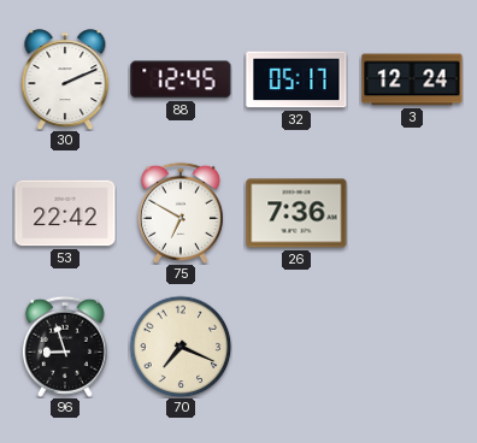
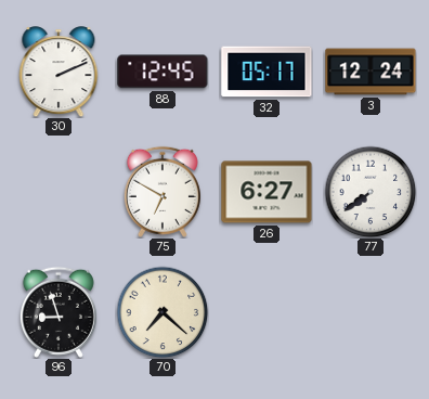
53: 22:42 -> none (65, 213)
26: 7:36 -> 6:27 (266, 192)
77: none -> 7:39 (370, 192)
70: 7:19 -> 7:22 (162, 312)
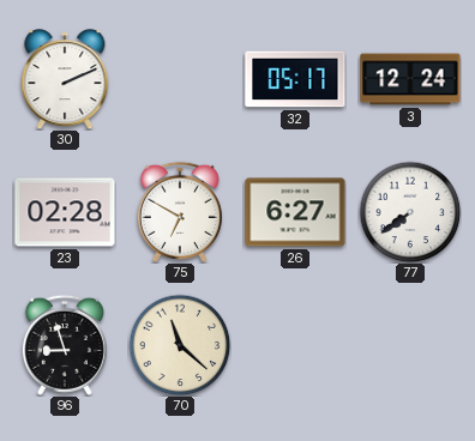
88: 12:45 -> none (162, 72)
23: none -> 02:28 (65, 212)
70: 7:22 -> 11:22 (180, 345)
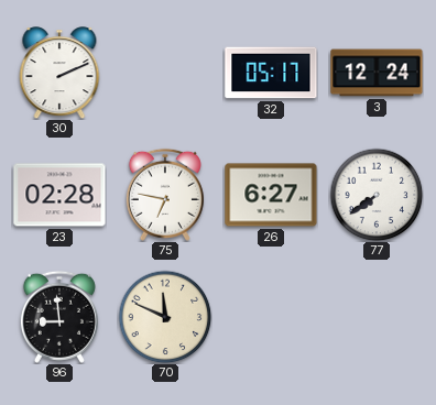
75: 6:50 -> 6:47 (165, 195)
96: 8:57 -> 8:59 (59, 317)
70: 11:22 -> 11:49 (165, 317)
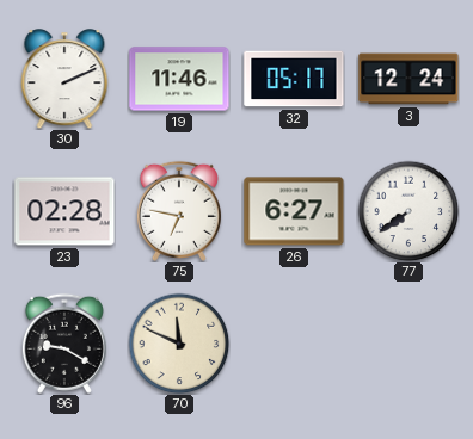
19: none -> 11:46 (179, 79)
96: 8:59 -> 9:20 (64, 344)
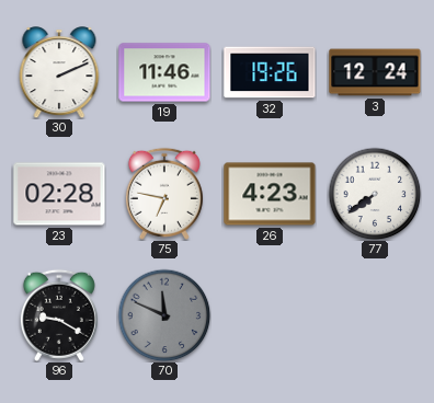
32: 05:17 -> 19:26 (270, 72)
26: 6:27 -> 4:23 (270, 194)
70 dial: cream -> grey (164, 315)
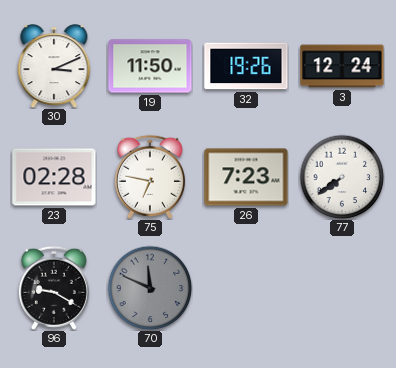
30: 2:11 -> 3:11 (54, 66)
19: 11:46 -> 11:50 (150, 66)
26: 4:23 -> 7:23 (246, 177)
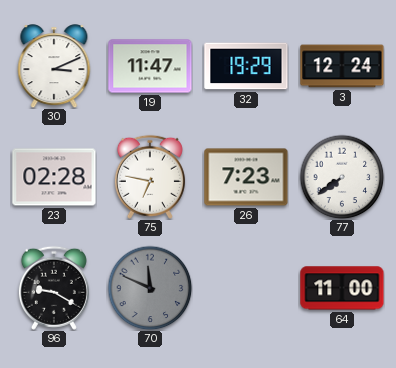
19: 11:50 -> 11:47 (150, 66)
32: 19:26 -> 19:29 (246, 66)
64: none -> 11:00 (342, 288)
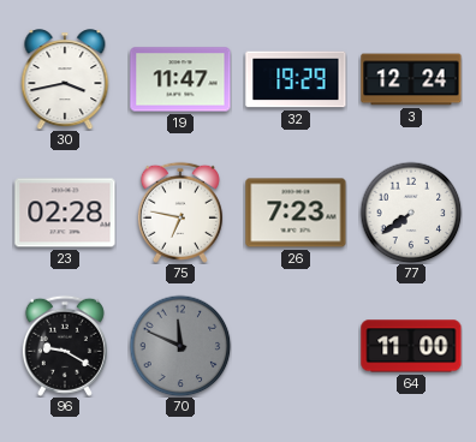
30: 3:11 -> 3:43 (65, 79)
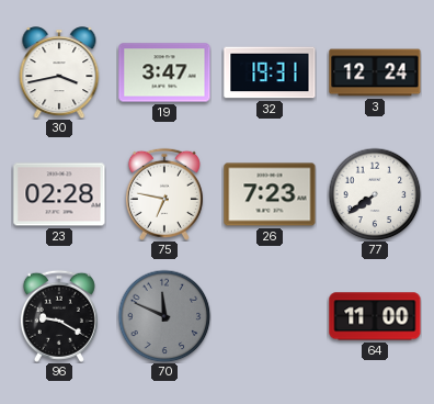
19: 11:47 -> 3:47 (164, 72)
32: 19:29 -> 19:31 (270, 72)
